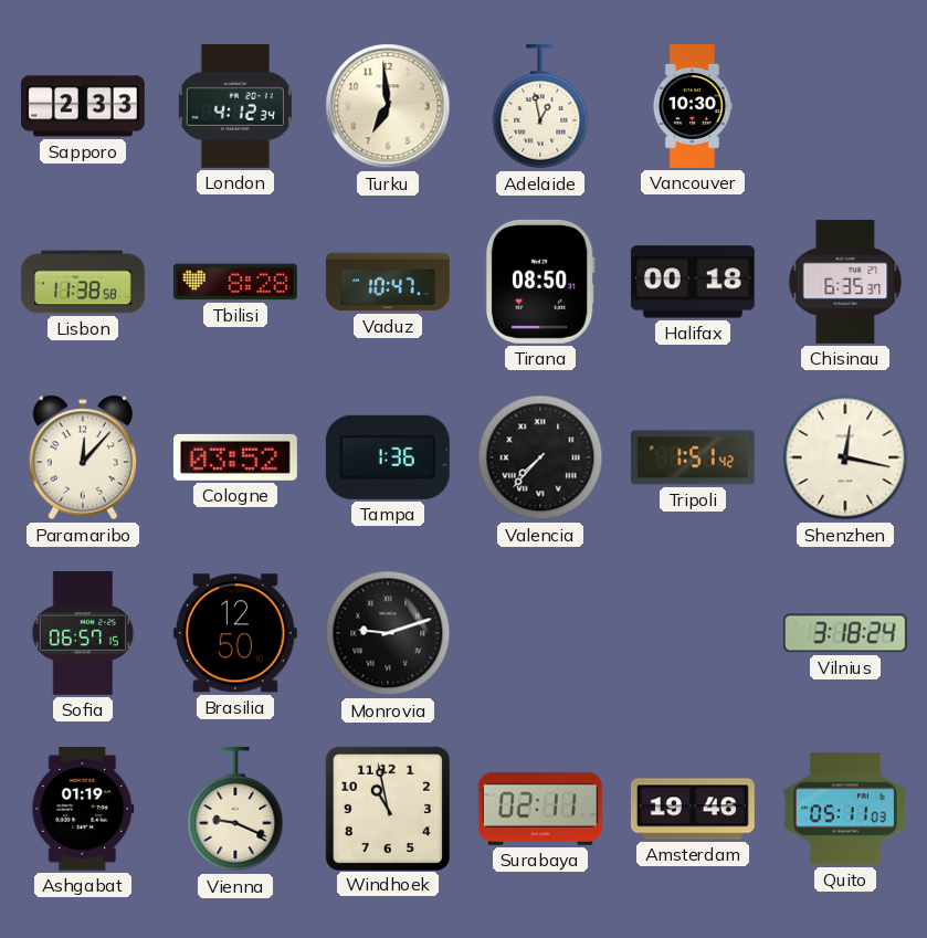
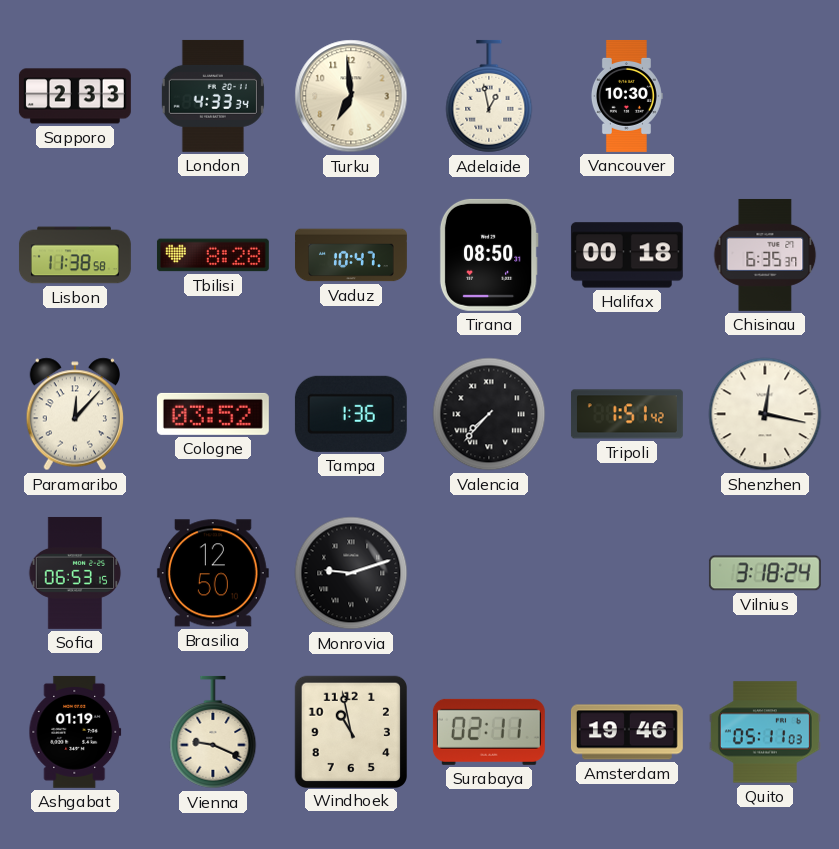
London: 4:12 -> 4:33 (213, 96)
Sofia: 06:57 -> 06:53 (75, 573)
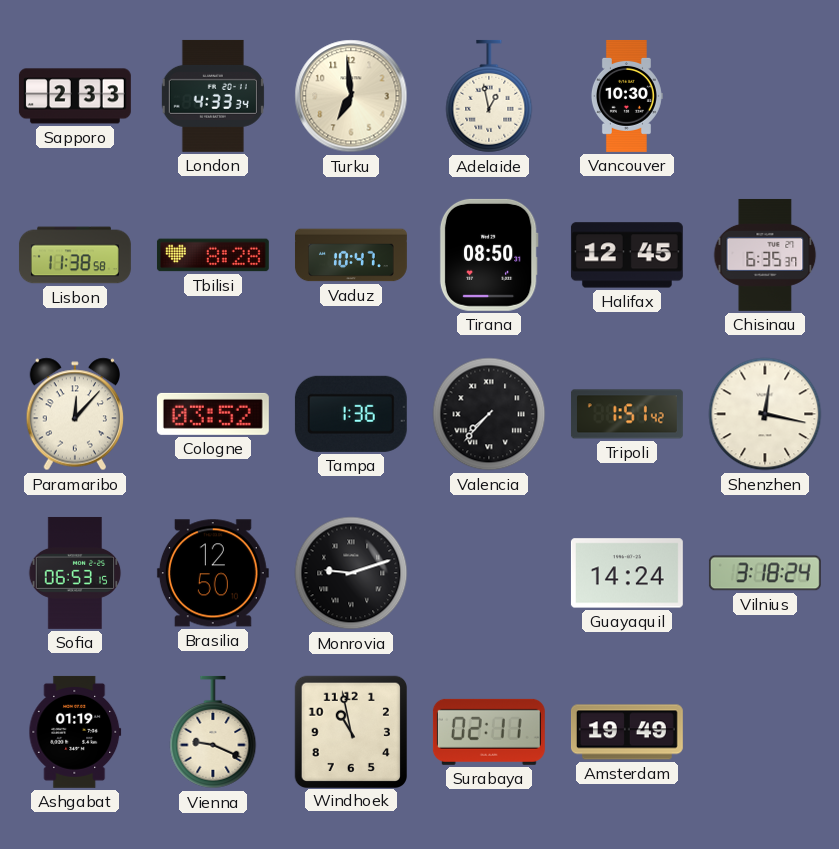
Halifax: 00:18 -> 12:45 (627, 255)
Guayaquil: none -> 14:24 (627, 573)
Amsterdam: 19:46 -> 19:49 (627, 732)
Quito: 05:11 -> none (765, 732)
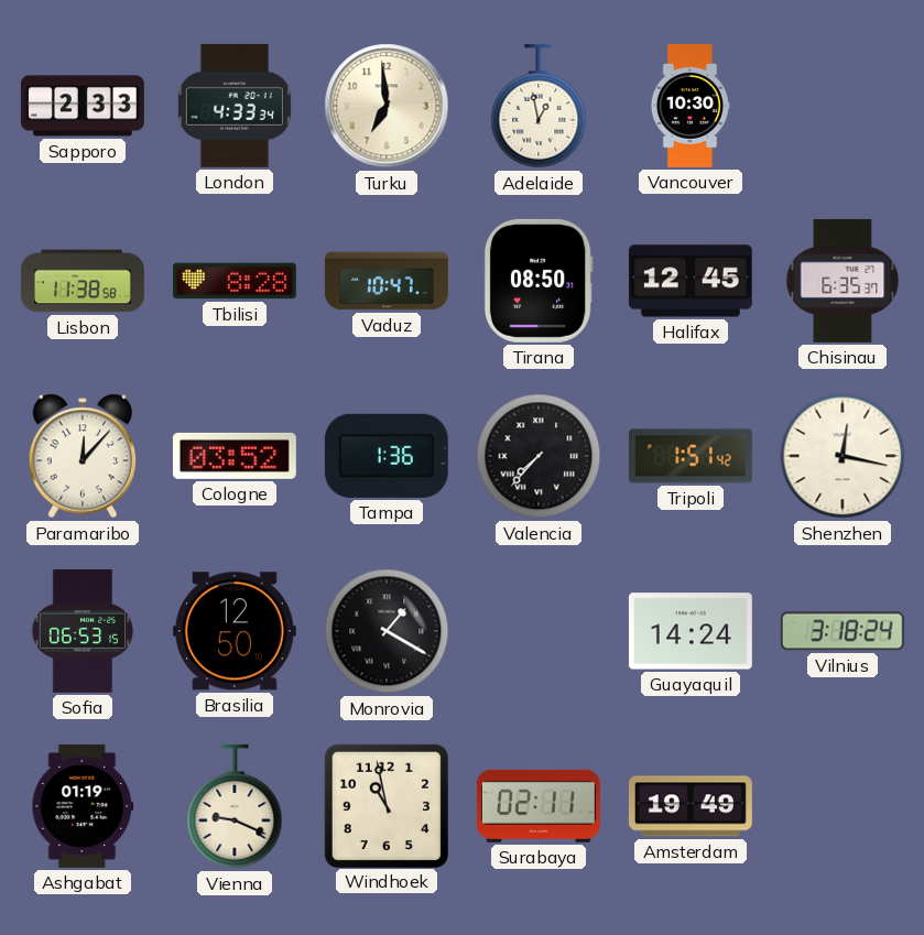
Monrovia: 9:12 -> 1:20 (387, 631)
